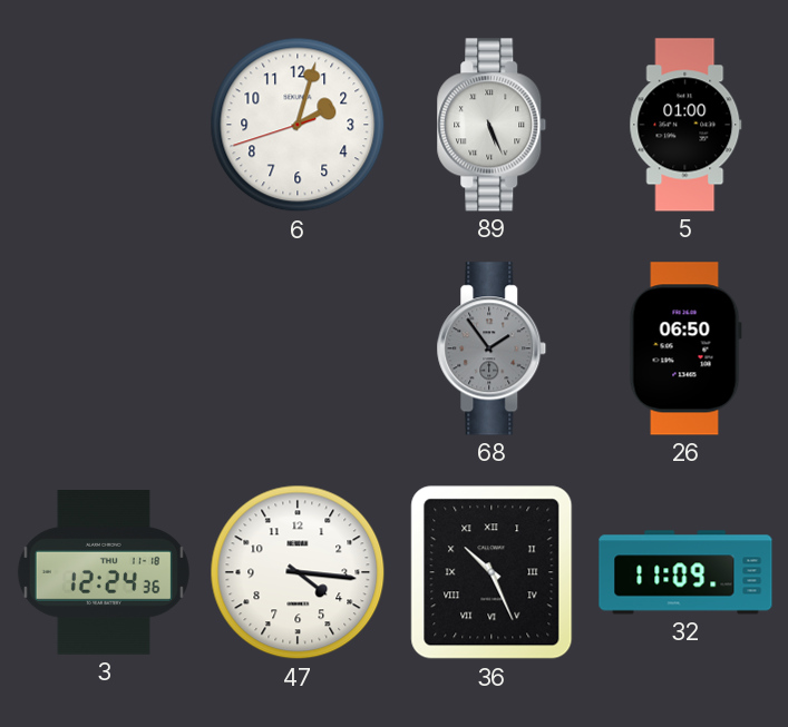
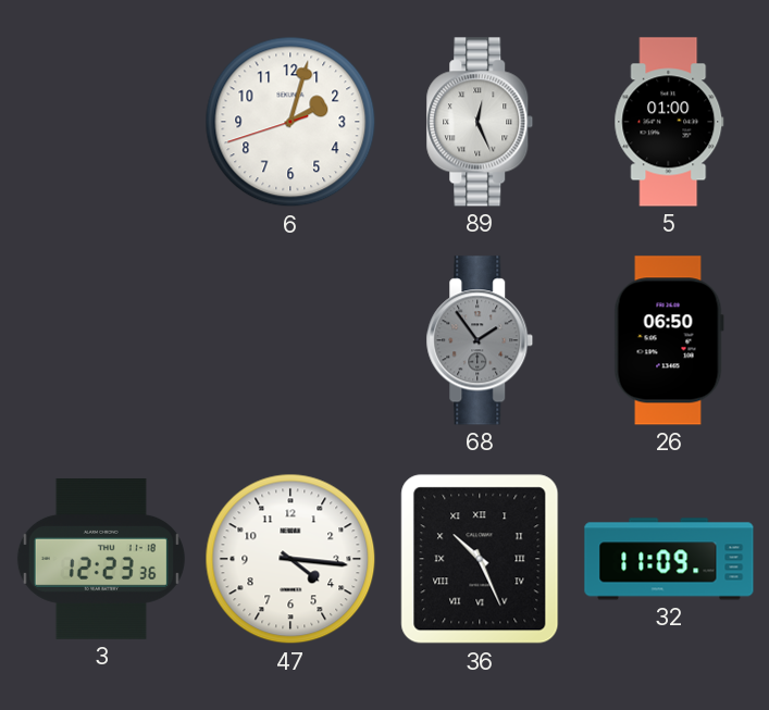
89: 5:26 -> 12:26 (480, 122)
3: 12:24 -> 12:23 (101, 560)
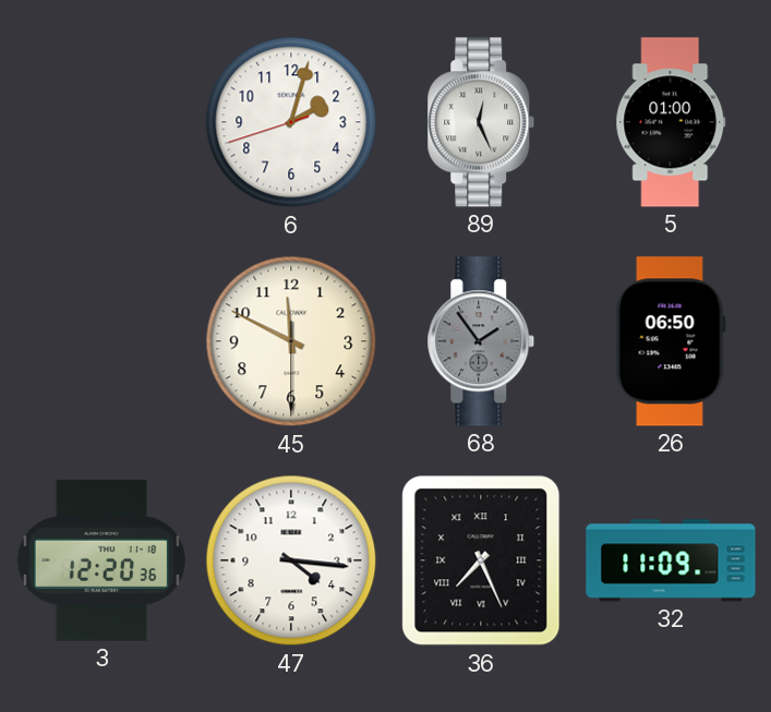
45: none -> 11:49 (291, 341)
3: 12:23 -> 12:20 (101, 562)
36: 10:26 -> 7:26 (481, 560)
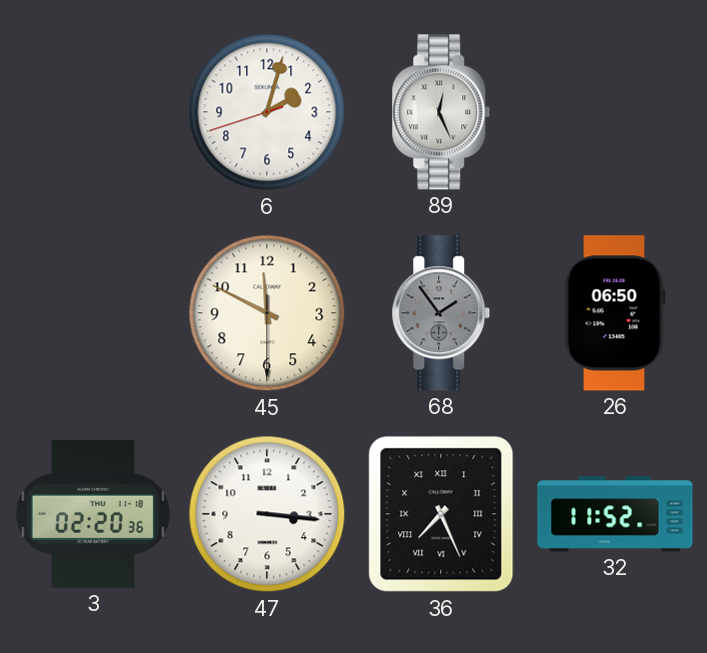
5: 01:00 -> none (671, 122)
3: 12:20 -> 02:20 (93, 515)
47: 4:16 -> 3:16 (267, 514)
32: 11:09 -> 11:52 (615, 514)
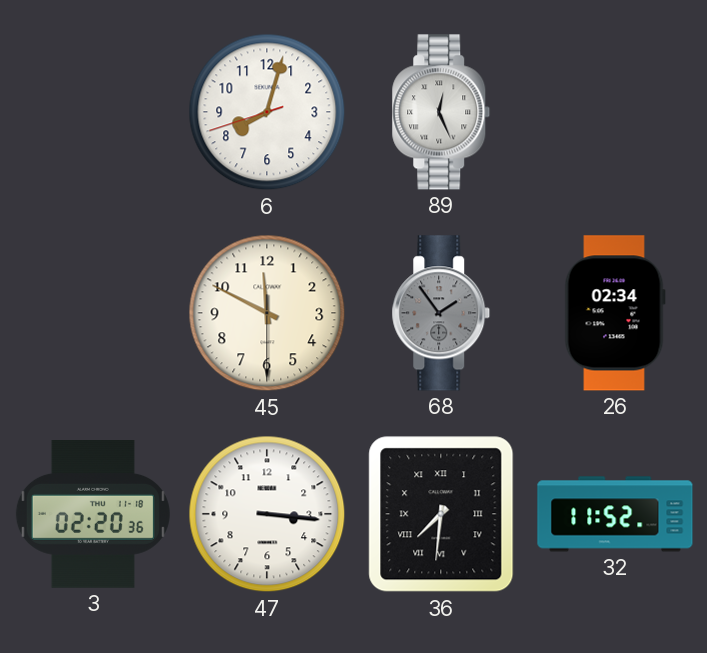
6: 2:02 -> 8:02 (267, 112)
26: 06:50 -> 02:34 (615, 313)
36: 7:26 -> 7:31 (441, 514)
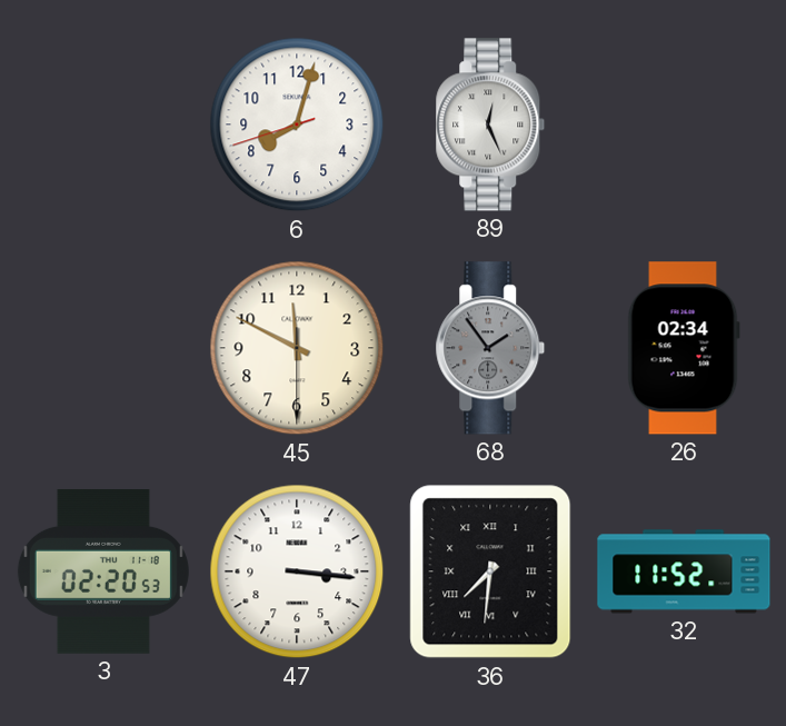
3: 02:20:36 -> 02:20:53 (103, 573)
